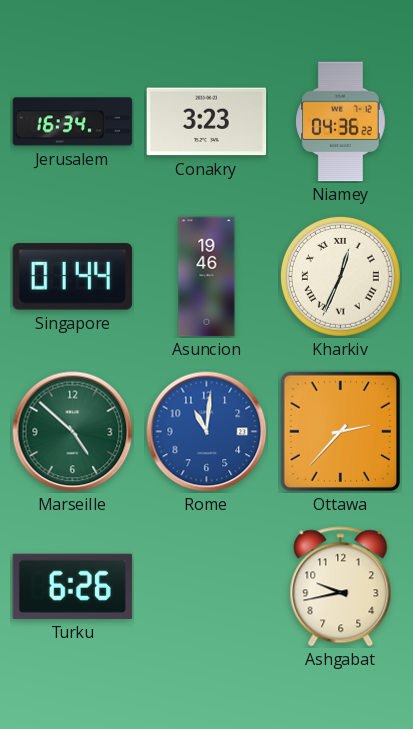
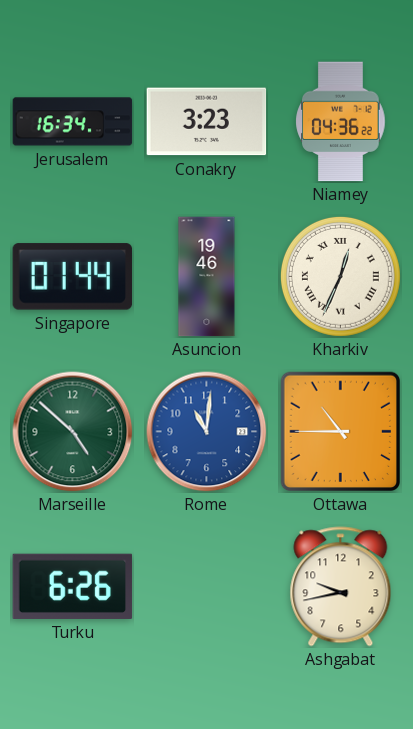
Ottawa: 2:37 -> 10:45 (340, 431)
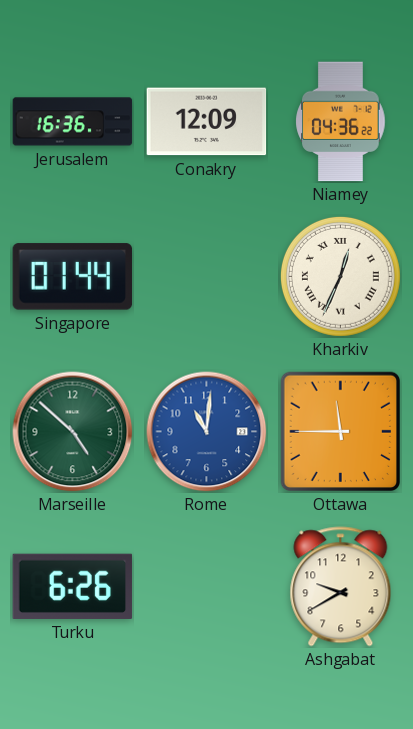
Jerusalem: 16:34 -> 16:36 (73, 122)
Conakry: 3:23 -> 12:09 (207, 122)
Asuncion: 19:46 -> none (207, 277)
Ottawa: 10:45 -> 11:45 (340, 431)
Ashgabat: 9:43 -> 9:40 (341, 587)
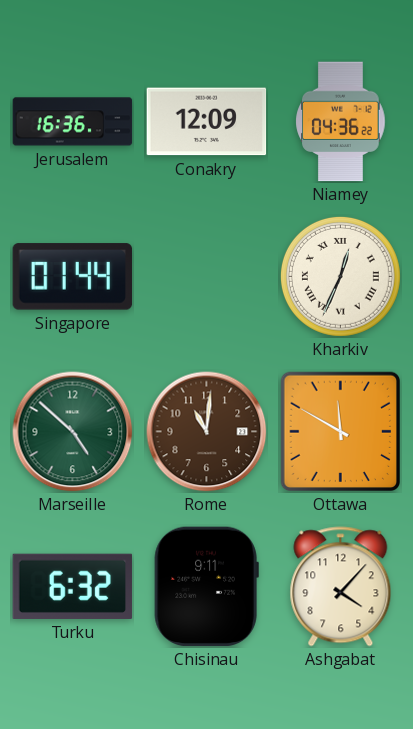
Rome dial: blue -> brown (207, 432)
Ottawa: 11:45 -> 11:50 (340, 431)
Turku: 6:26 -> 6:32 (73, 586)
Chisinau: none -> 9:11 (206, 587)
Ashgabat: 9:40 -> 4:07 (341, 587)
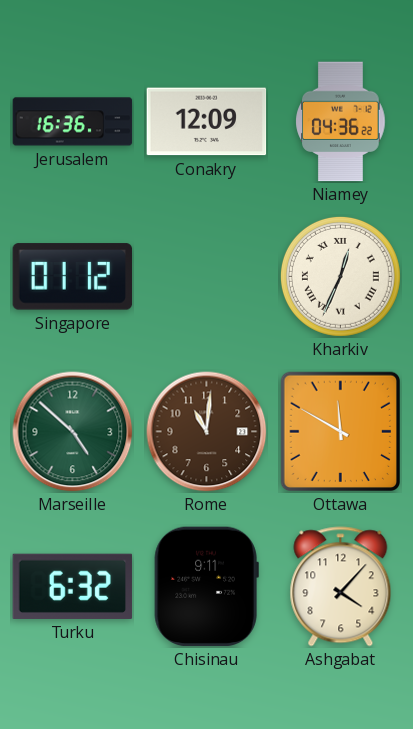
Singapore: 01:44 -> 01:12 (73, 277)
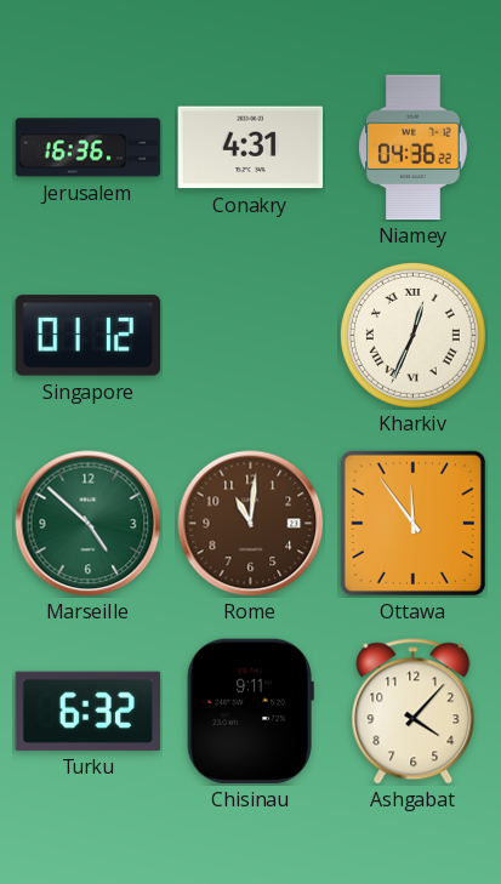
Conakry: 12:09 -> 4:31 (251, 148)
Ottawa: 11:50 -> 11:54 (412, 523)
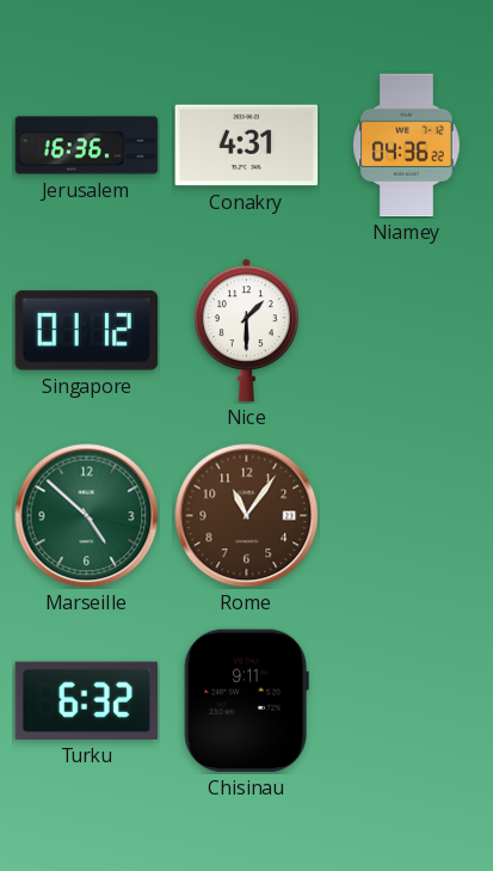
Nice: none -> 1:30 (246, 331)
Kharkiv: 12:34 -> none (412, 335)
Rome: 11:01 -> 11:06 (247, 516)
Ottawa: 11:54 -> none (412, 523)
Ashgabat: 4:07 -> none (414, 712)
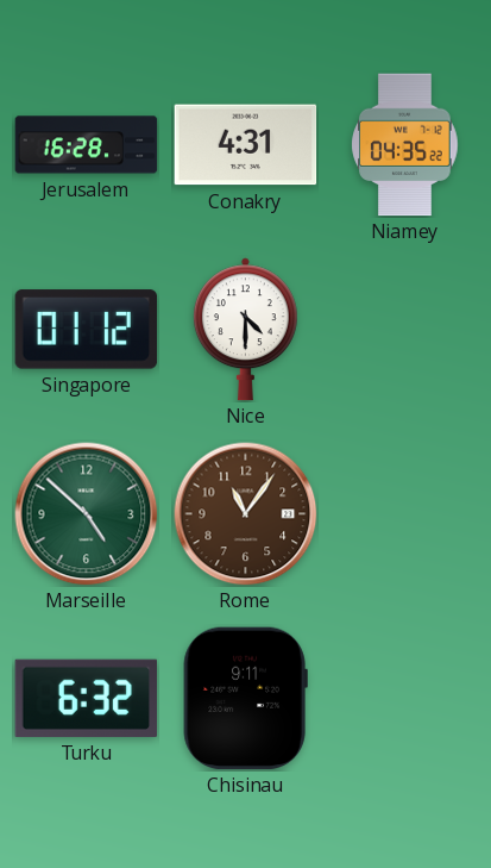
Jerusalem: 16:36 -> 16:28 (87, 145)
Niamey: 04:36 -> 04:35 (405, 145)
Nice: 1:30 -> 4:30 (245, 330)
